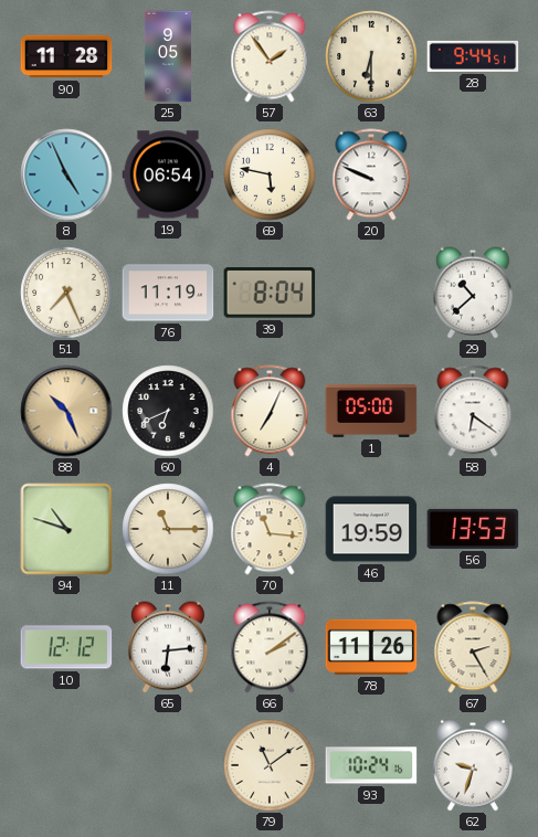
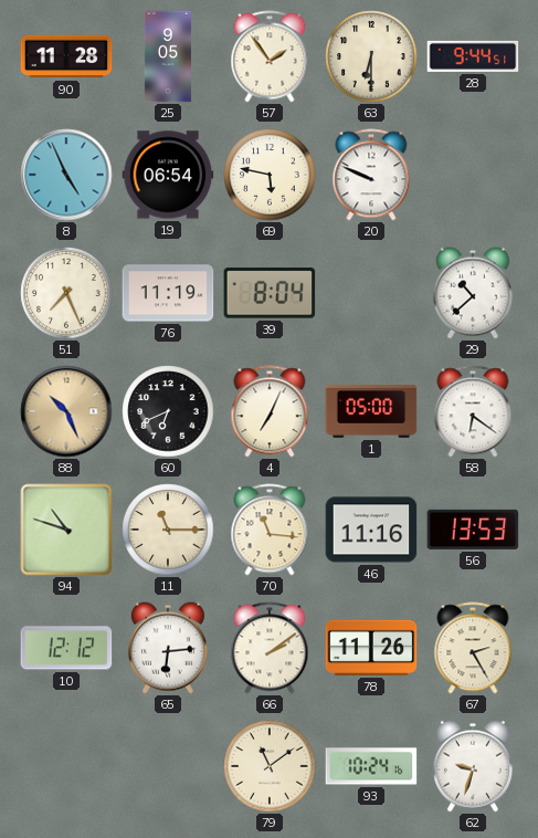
46: 19:59 -> 11:16 (371, 530)
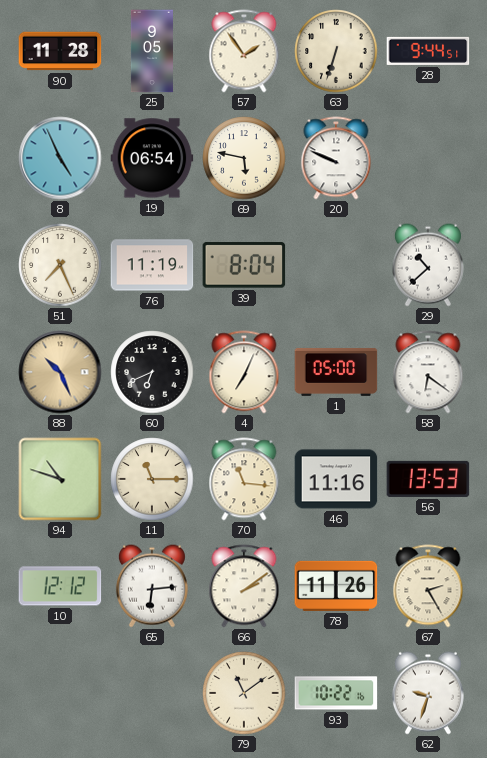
63: 6:30 -> 6:33 (336, 51)
93: 10:24 -> 10:22 (336, 693)
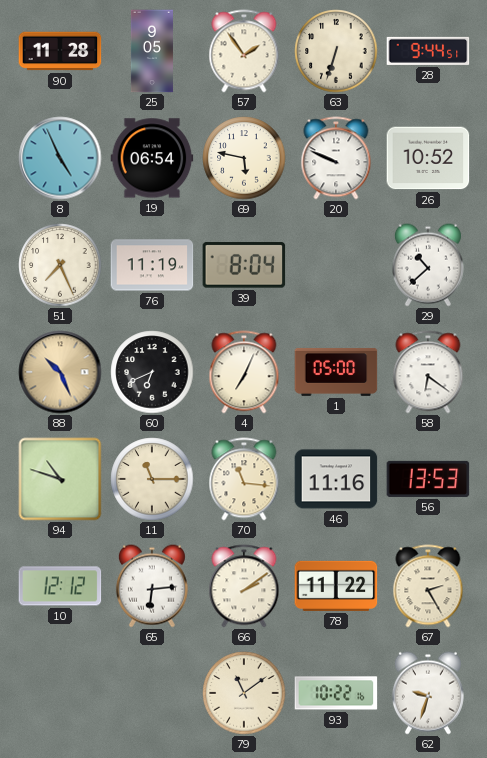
26: none -> 10:52 (428, 158)
78: 11:26 -> 11:22 (336, 586)
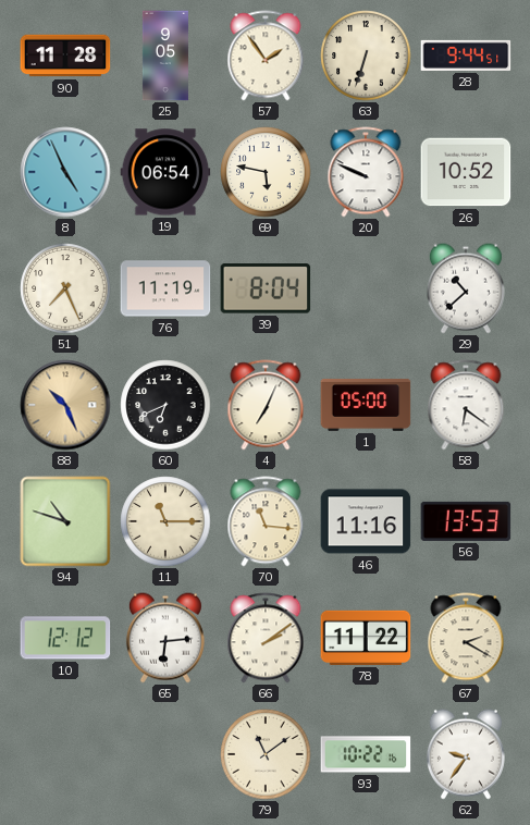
67: 2:25 -> 2:20 (466, 638)
62: 9:33 -> 9:36 (466, 754)
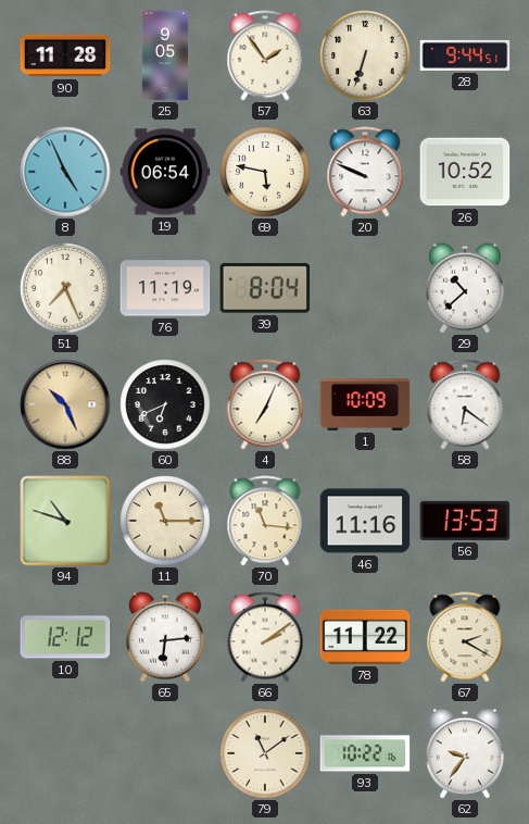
1: 05:00 -> 10:09 (365, 404)
